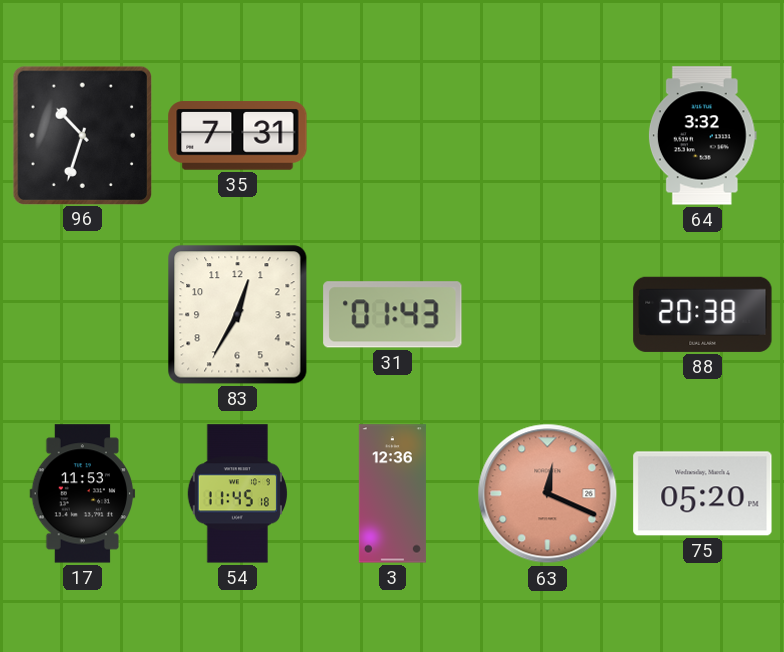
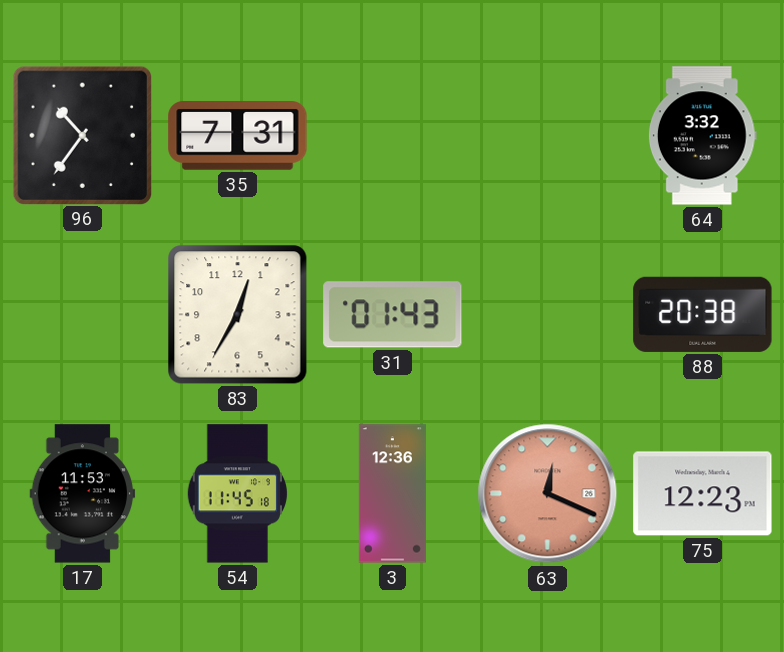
96: 10:33 -> 10:36 (82, 135)
75: 05:20 -> 12:23 (703, 494)
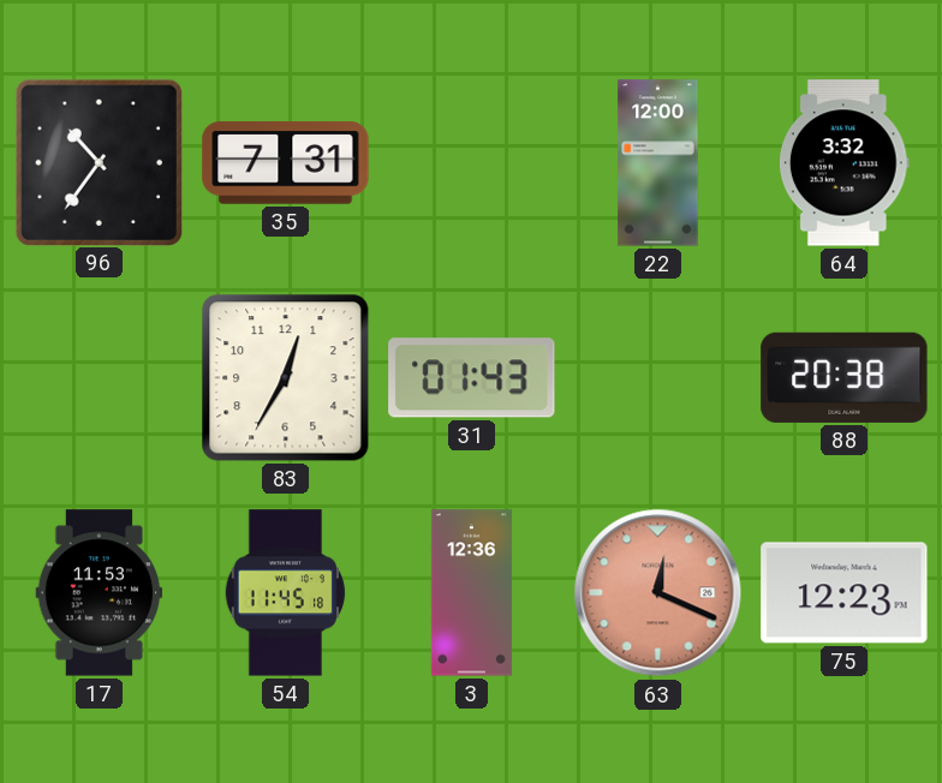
22: none -> 12:00 (658, 163)
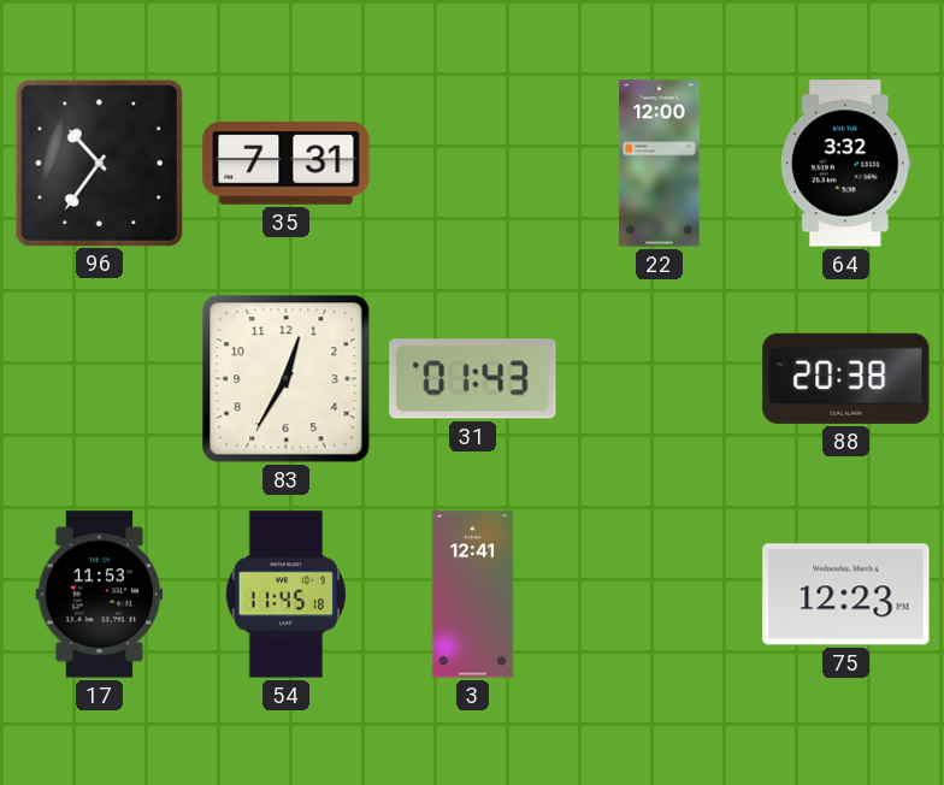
3: 12:36 -> 12:41 (472, 595)
63: 12:19 -> none (658, 593)
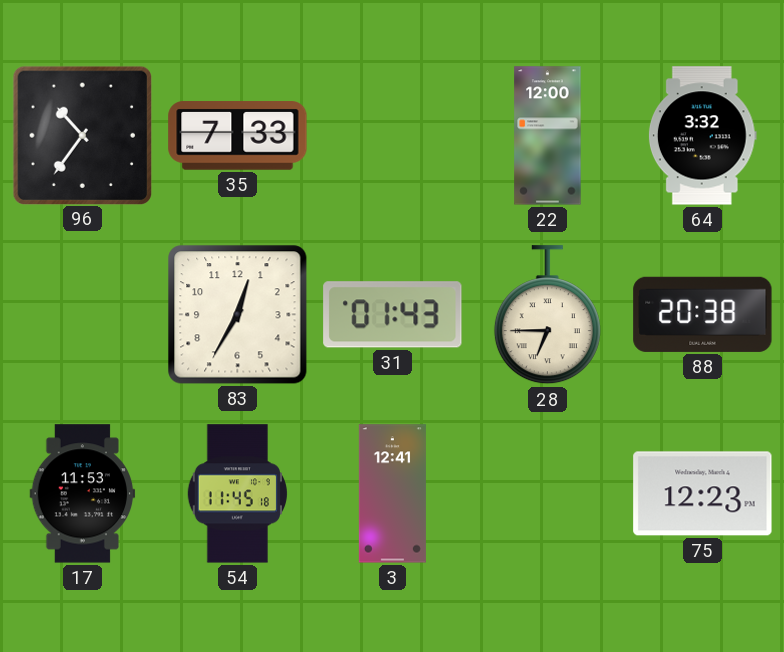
35: 7:31 -> 7:33 (238, 136)
28: none -> 6:45 (547, 315)
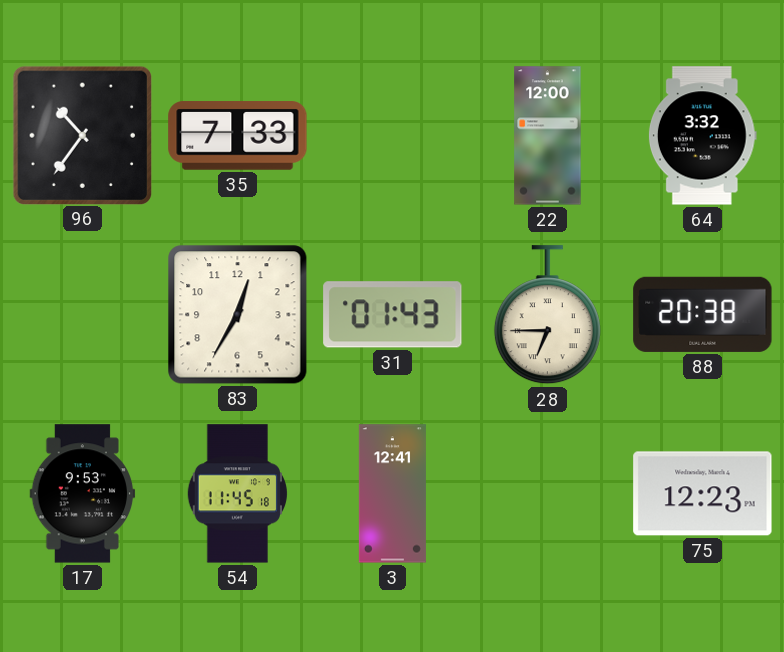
17: 11:53 -> 9:53 (83, 494)
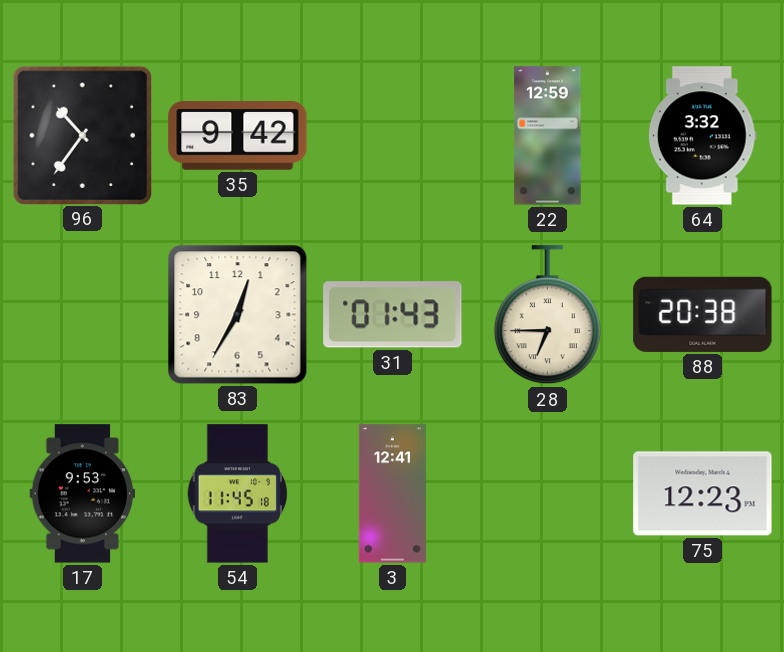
35: 7:33 -> 9:42 (238, 136)
22: 12:00 -> 12:59 (548, 136)
